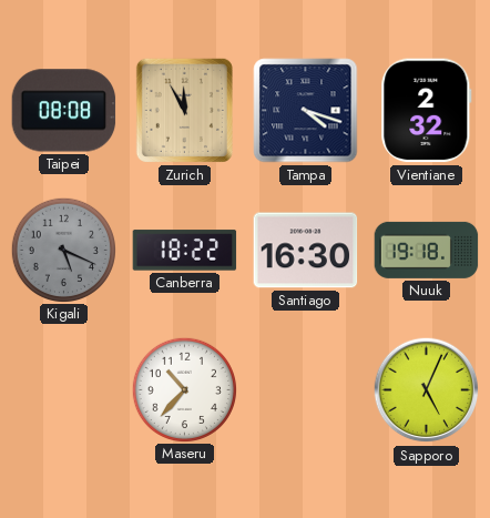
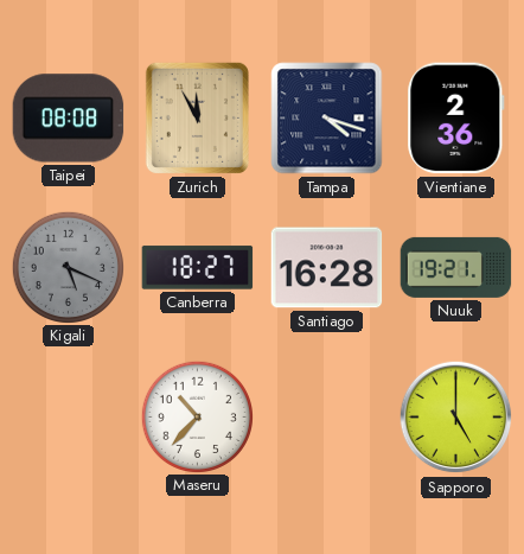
Vientiane: 2:32 -> 2:36 (456, 119)
Canberra: 18:22 -> 18:27 (198, 268)
Santiago: 16:30 -> 16:28 (327, 268)
Nuuk: 19:18 -> 19:21 (456, 267)
Sapporo: 5:04 -> 5:00 (456, 418)
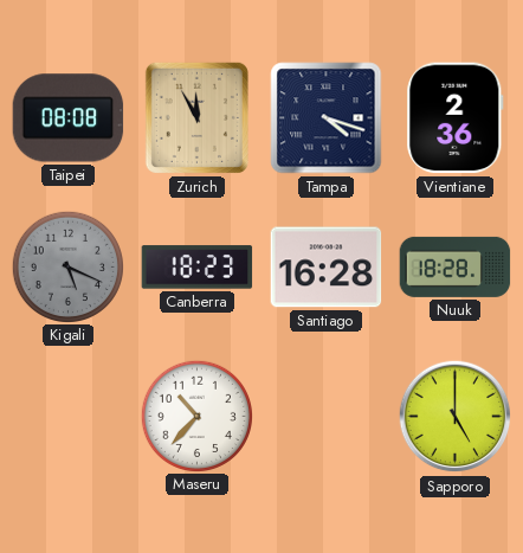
Canberra: 18:27 -> 18:23 (198, 268)
Nuuk: 19:21 -> 18:28 (456, 266)
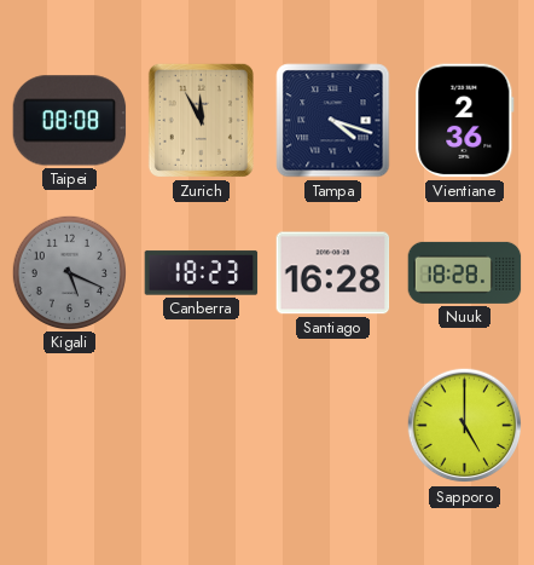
Maseru: 10:37 -> none (196, 416)
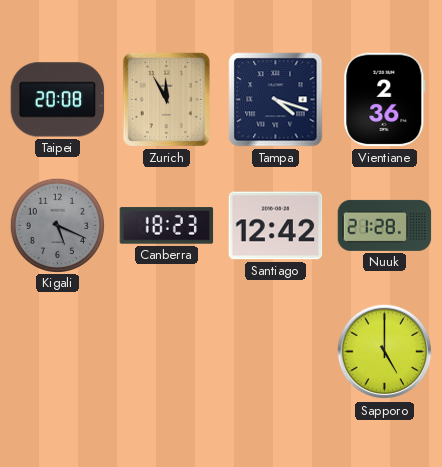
Taipei: 08:08 -> 20:08 (58, 100)
Santiago: 16:28 -> 12:42 (276, 226)
Nuuk: 18:28 -> 21:28 (385, 225)
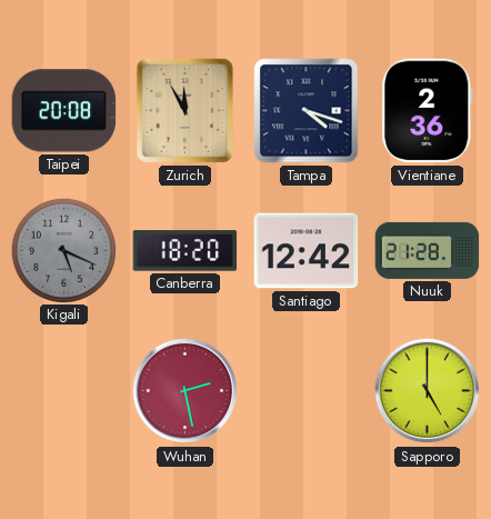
Canberra: 18:23 -> 18:20 (186, 251)
Wuhan: none -> 2:28 (186, 391)
